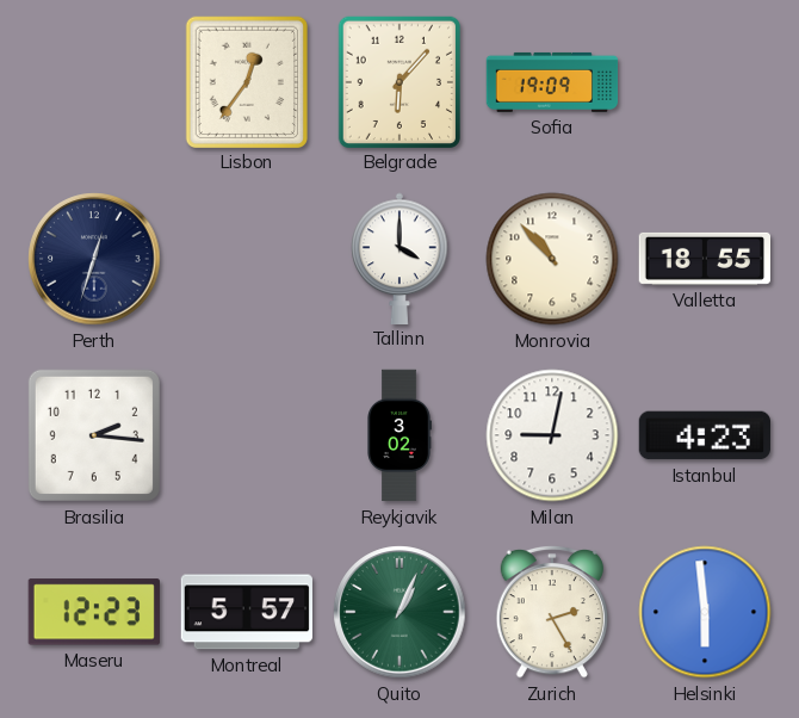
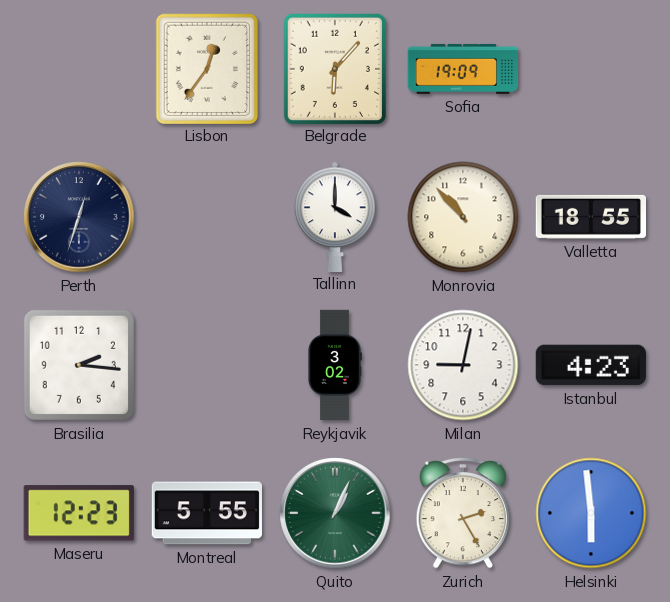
Montreal: 5:57 -> 5:55 (207, 513)
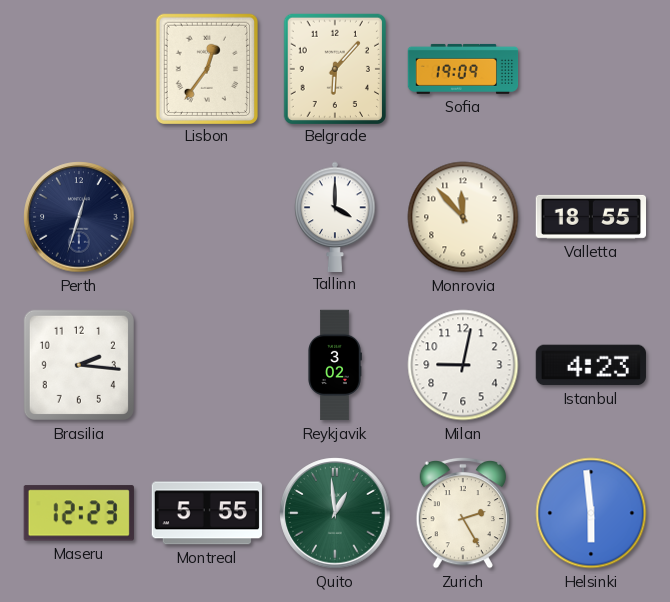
Monrovia: 10:53 -> 11:53 (463, 217)
Quito: 1:04 -> 12:59 (335, 513)
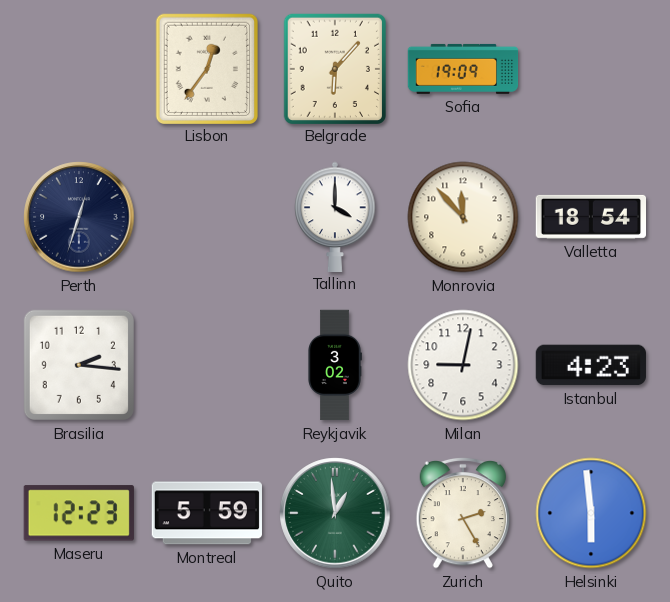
Valletta: 18:55 -> 18:54 (590, 217)
Montreal: 5:55 -> 5:59 (207, 513)
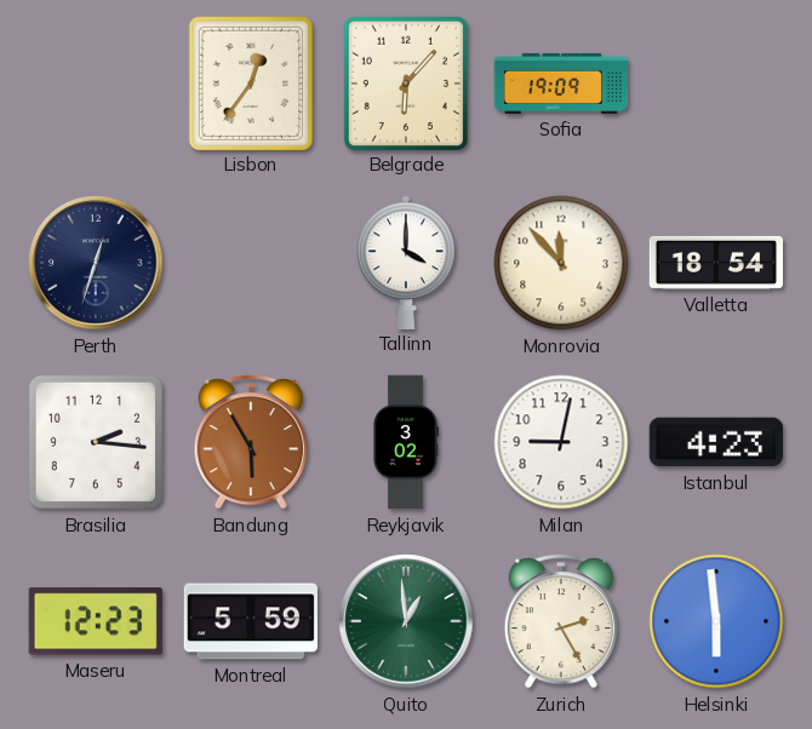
Bandung: none -> 5:55 (250, 442)
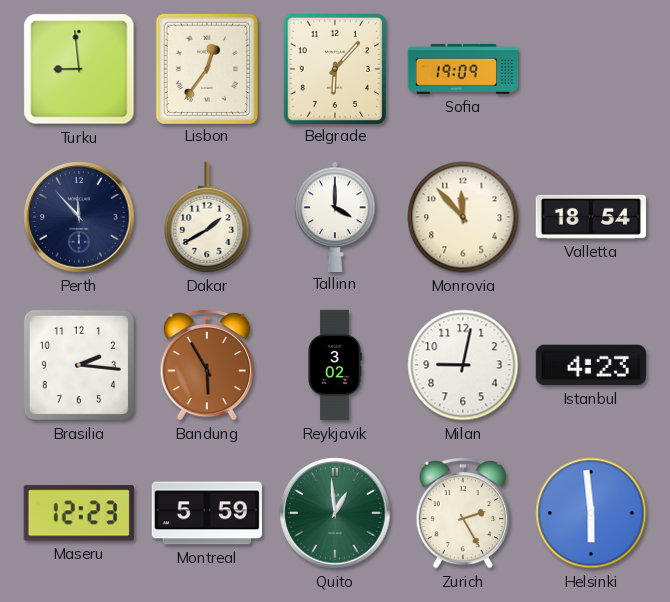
Turku: none -> 8:59 (79, 69)
Perth: 12:33 -> 11:53 (79, 217)
Dakar: none -> 1:40 (207, 217)
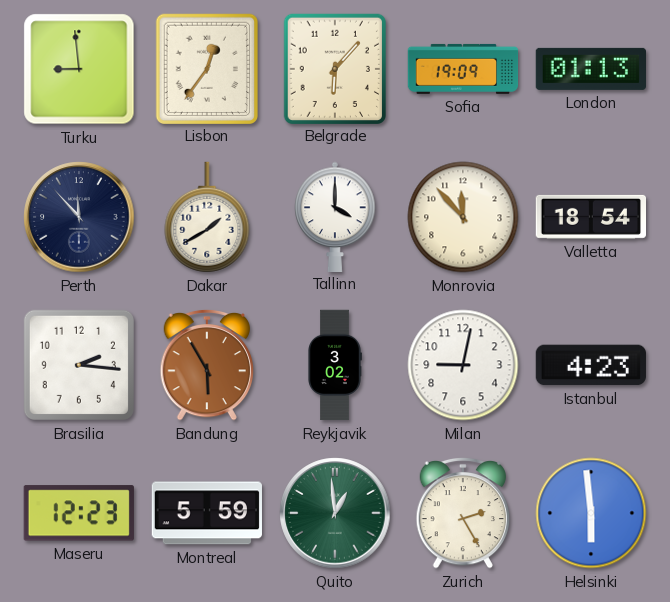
London: none -> 01:13 (590, 69)
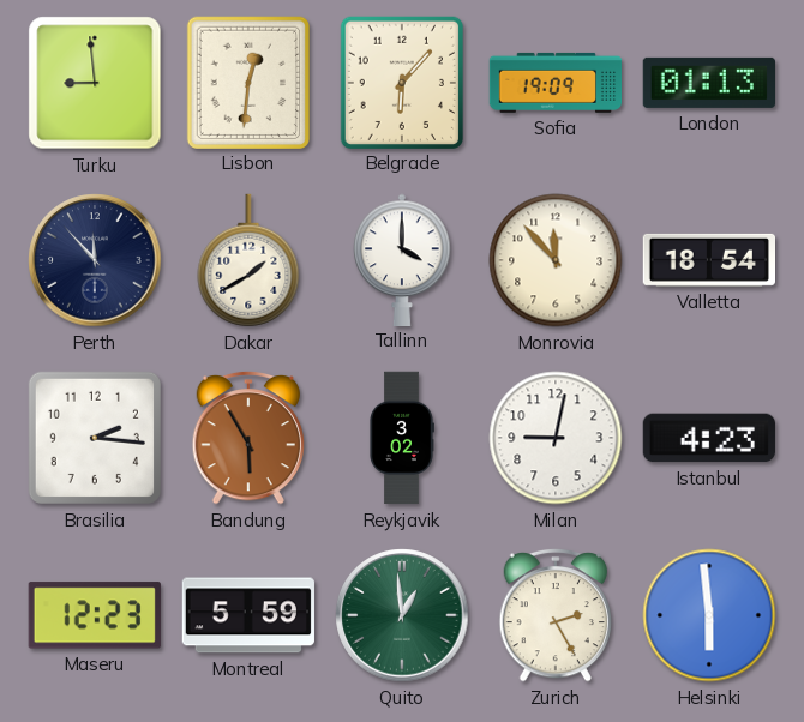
Lisbon: 12:36 -> 12:31 (247, 82)
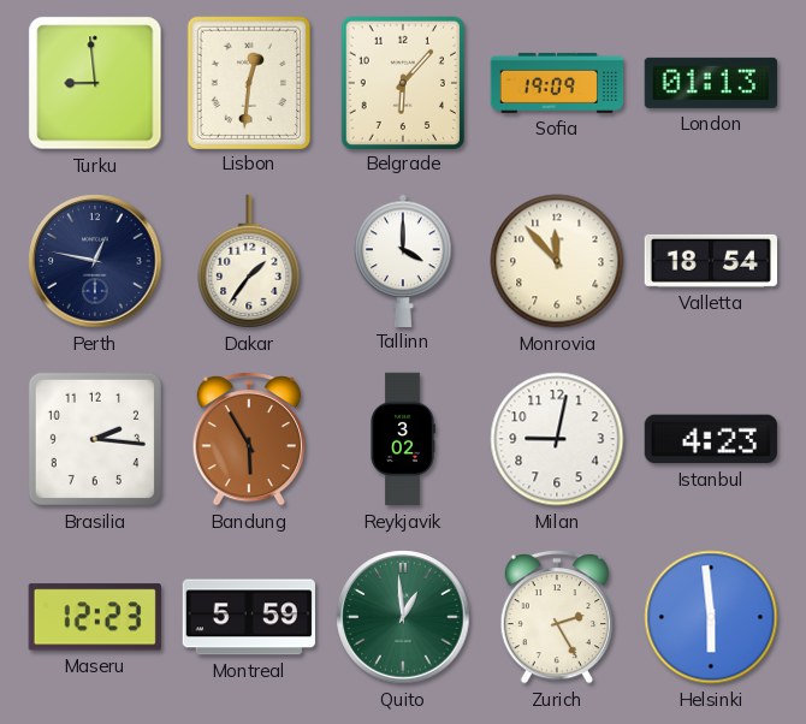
Perth: 11:53 -> 12:47 (95, 261)
Dakar: 1:40 -> 1:36 (249, 261)
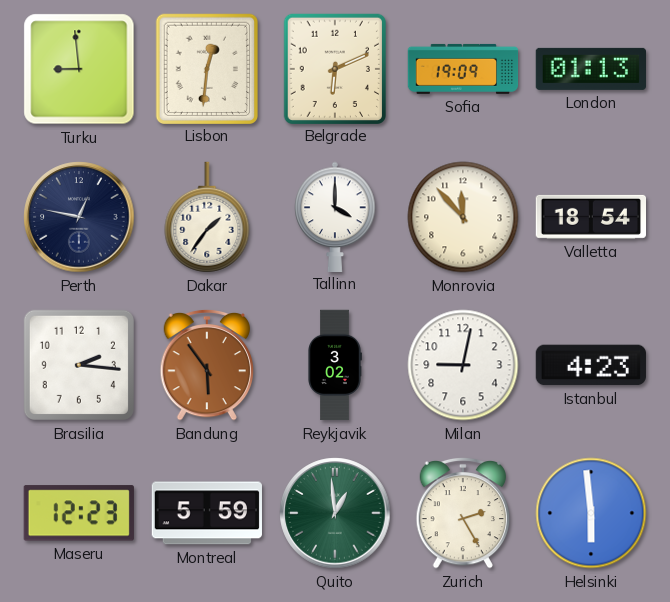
Belgrade: 6:07 -> 6:11 (334, 68)
Bandung: 5:55 -> 5:54 (206, 365)
